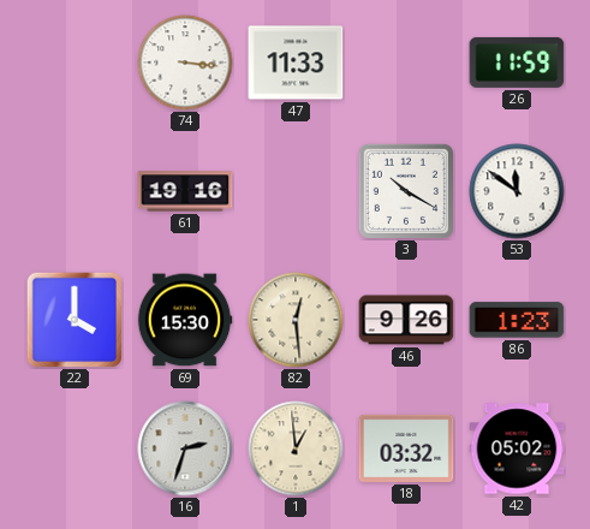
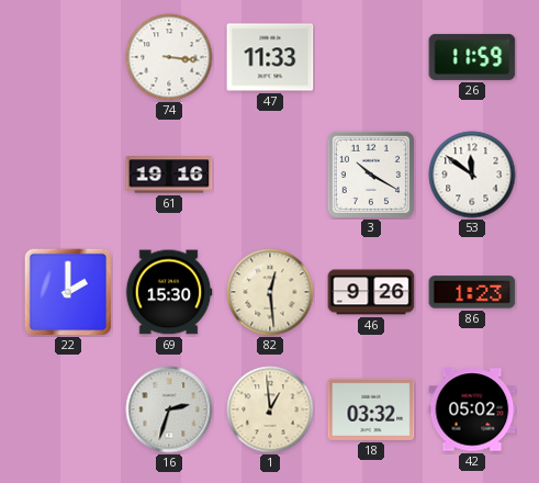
22: 4:00 -> 2:00 (68, 292)
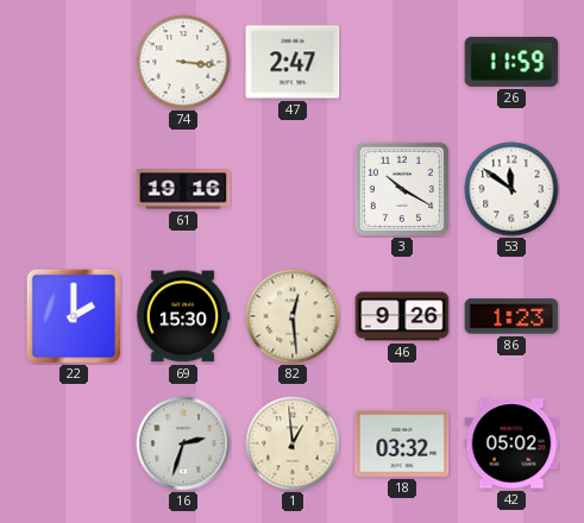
47: 11:33 -> 2:47 (293, 62)
